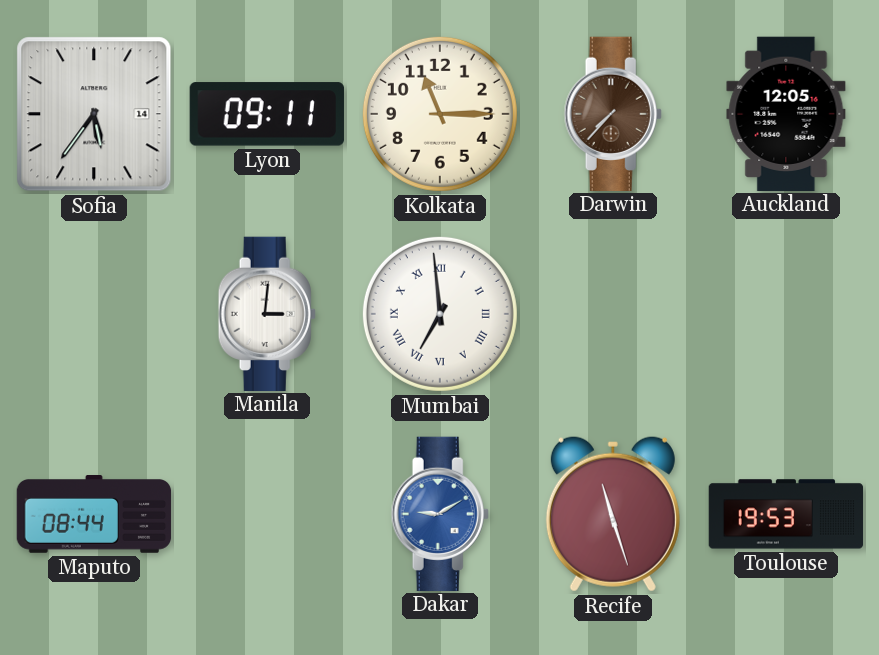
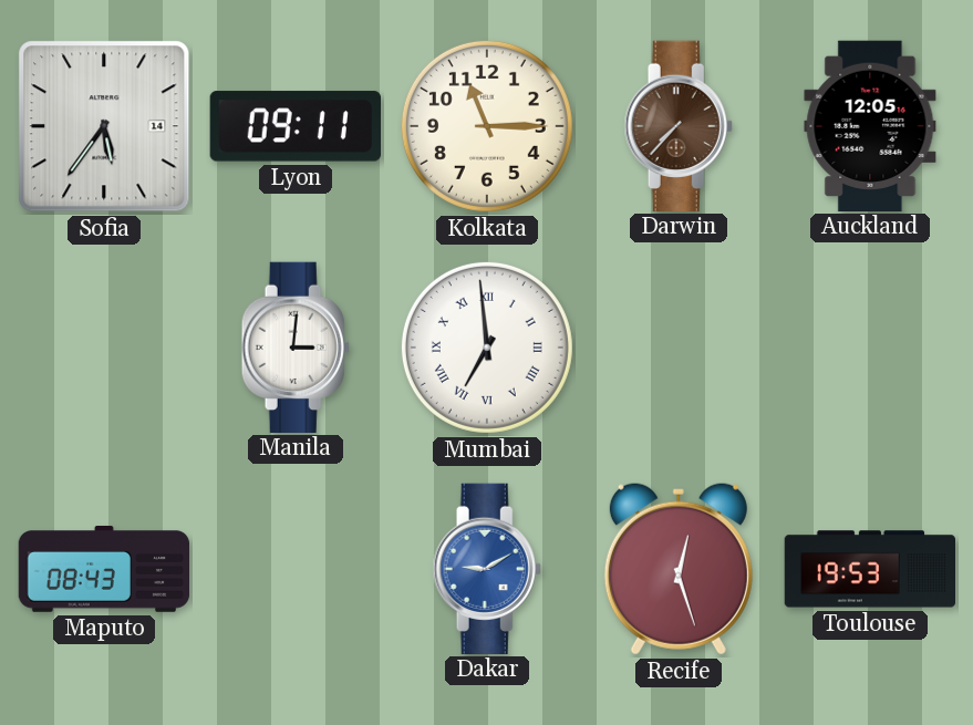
Maputo: 08:44 -> 08:43 (104, 570)
Recife: 11:27 -> 12:27 (679, 569)
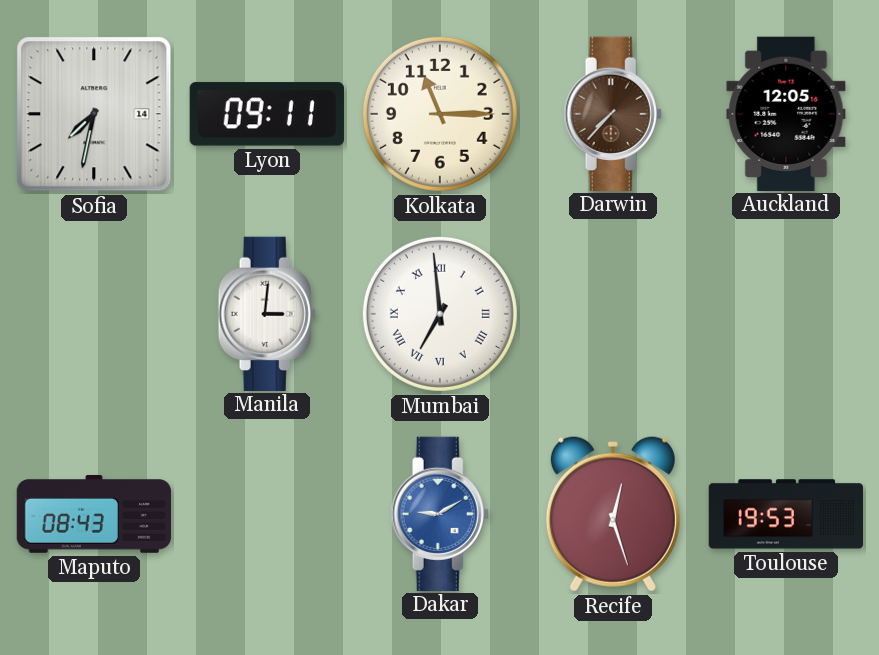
Sofia: 5:36 -> 7:32 (94, 114)
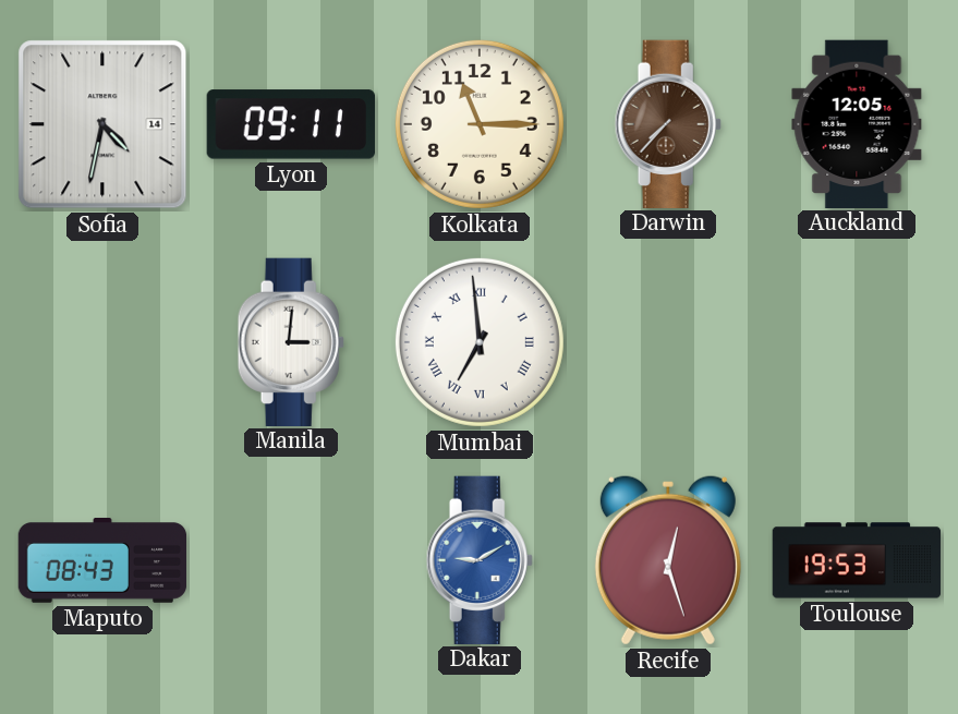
Sofia: 7:32 -> 4:32 (102, 124)
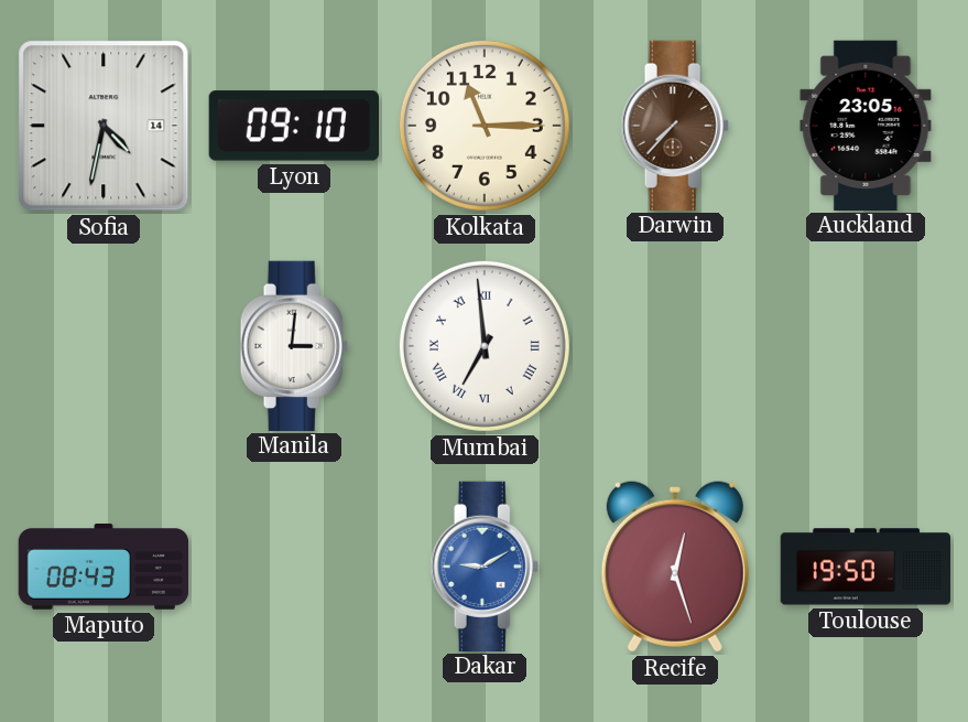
Lyon: 09:11 -> 09:10 (294, 126)
Auckland: 12:05 -> 23:05 (866, 125)
Toulouse: 19:53 -> 19:50 (866, 567)
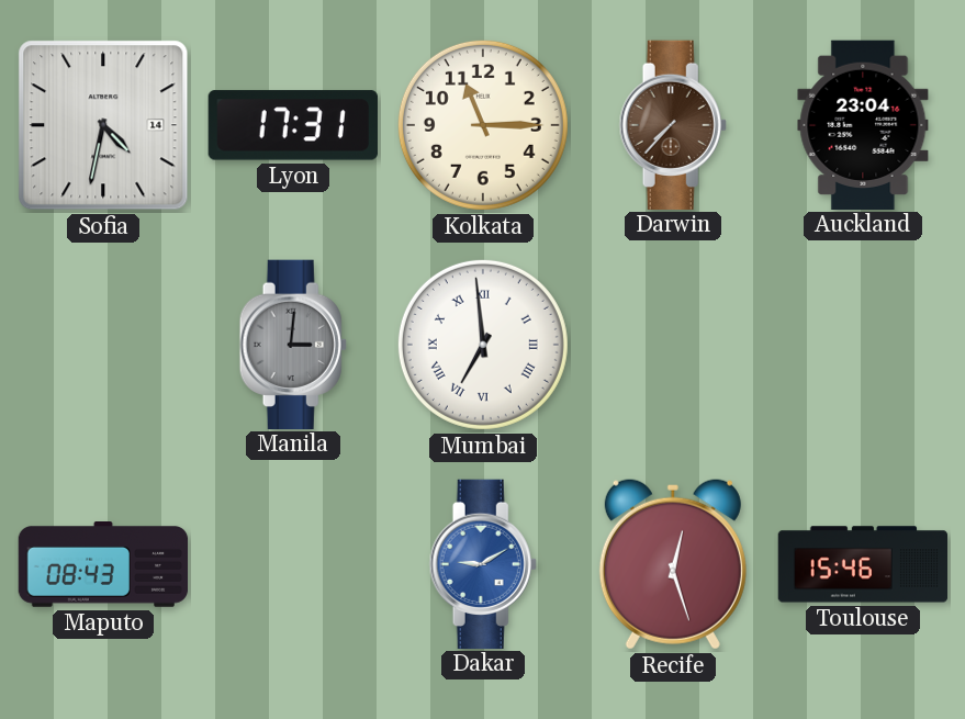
Lyon: 09:10 -> 17:31 (293, 125)
Auckland: 23:05 -> 23:04 (863, 124)
Manila dial: white -> grey (293, 344)
Toulouse: 19:50 -> 15:46 (863, 564)
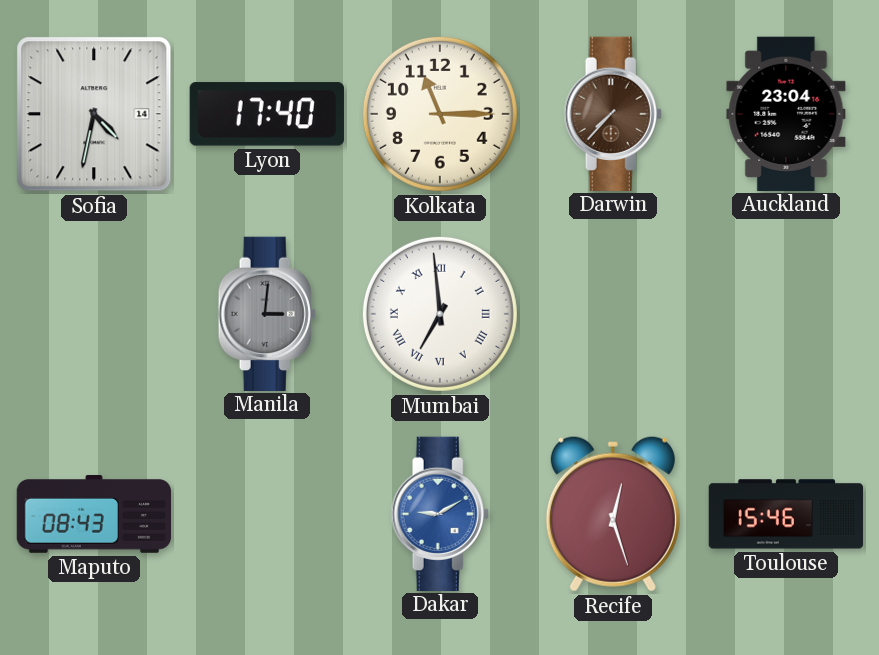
Lyon: 17:31 -> 17:40 (267, 114)
